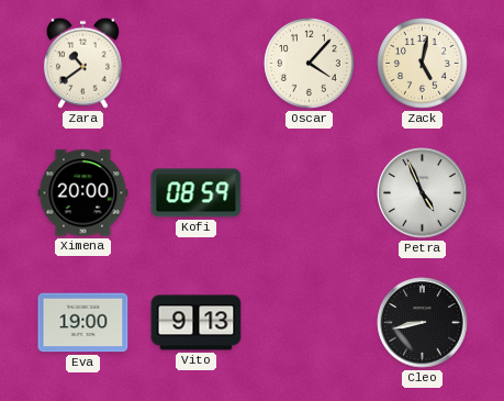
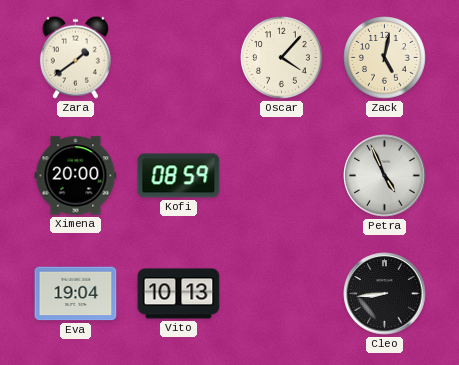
Zara: 10:39 -> 1:39 (75, 57)
Eva: 19:00 -> 19:04 (76, 294)
Vito: 9:13 -> 10:13 (179, 294)
Cleo: 8:43 -> 8:44 (385, 294)
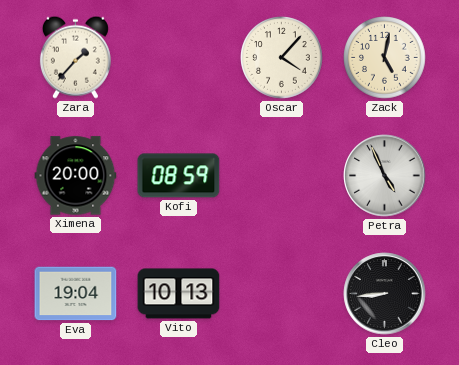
Zara: 1:39 -> 1:37 (75, 57)
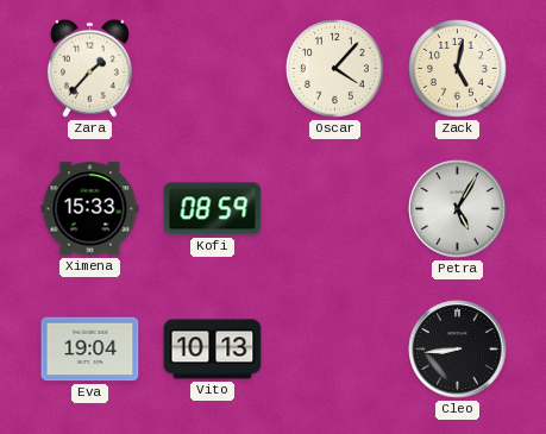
Ximena: 20:00 -> 15:33 (90, 209)
Petra: 4:56 -> 5:05 (458, 209)
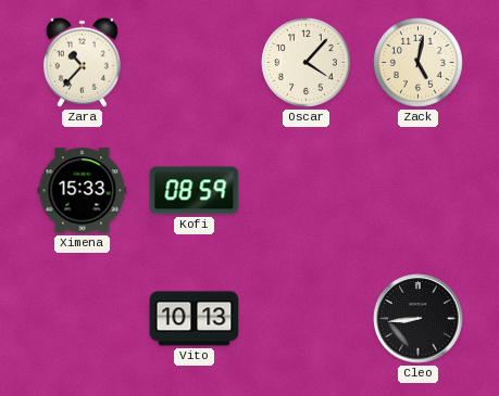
Zara: 1:37 -> 10:37 (82, 62)
Petra: 5:05 -> none (458, 209)
Eva: 19:04 -> none (90, 350)
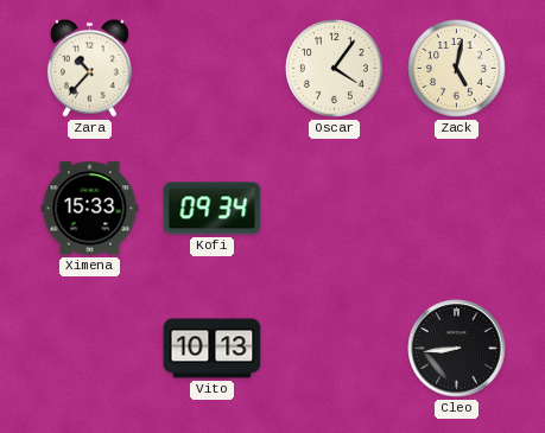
Oscar: 4:07 -> 4:06 (335, 69)
Kofi: 08:59 -> 09:34 (213, 209)
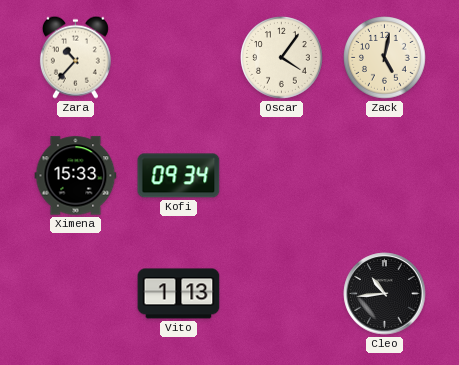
Vito: 10:13 -> 1:13 (179, 294)
Cleo: 8:44 -> 10:44 (385, 294)
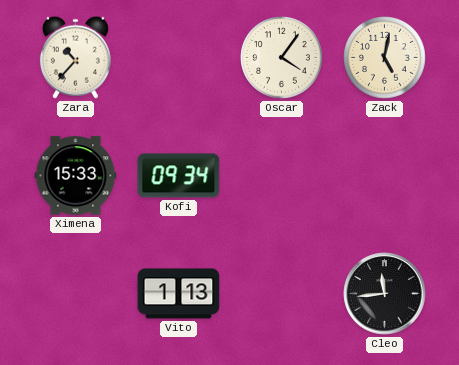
Cleo: 10:44 -> 11:44 (385, 294)
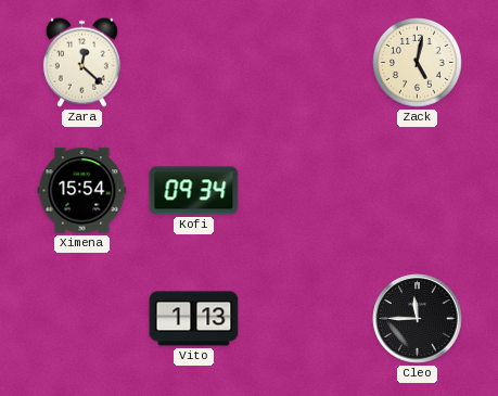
Zara: 10:37 -> 12:22 (81, 62)
Oscar: 4:06 -> none (282, 58)
Ximena: 15:33 -> 15:54 (82, 191)
Cleo: 11:44 -> 11:45 (418, 319)
